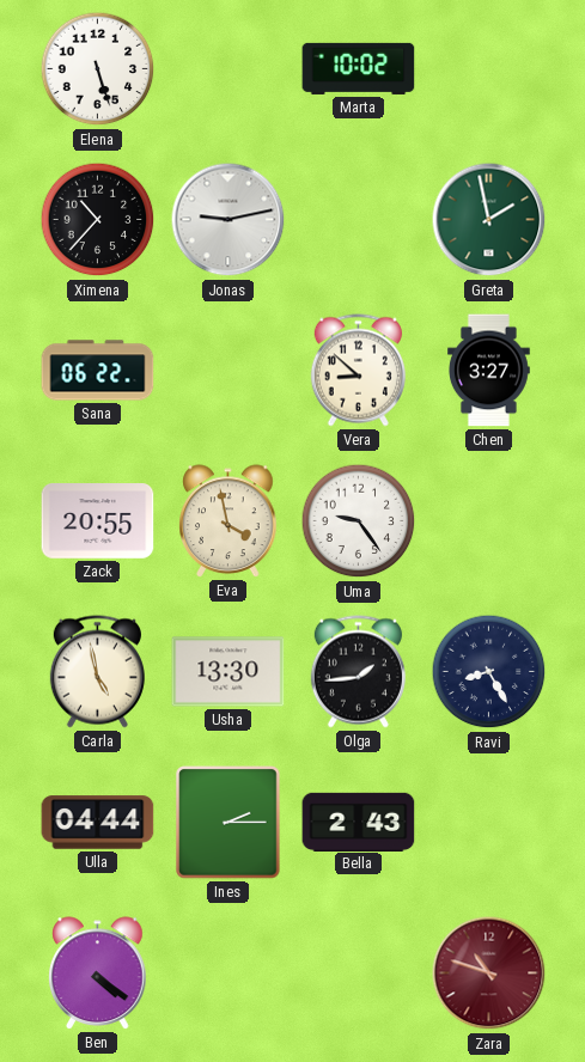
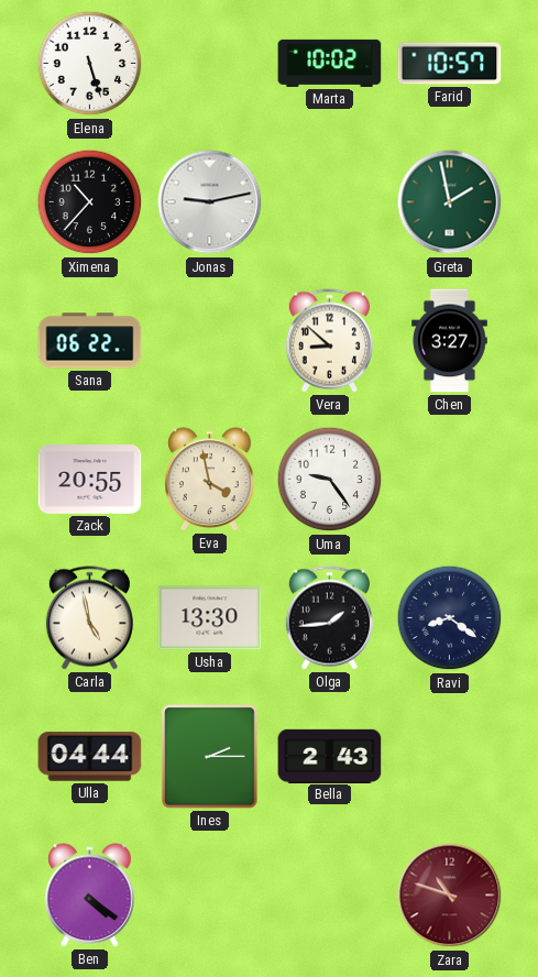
Farid: none -> 10:57 (450, 64)
Ravi: 8:25 -> 8:21 (450, 618)
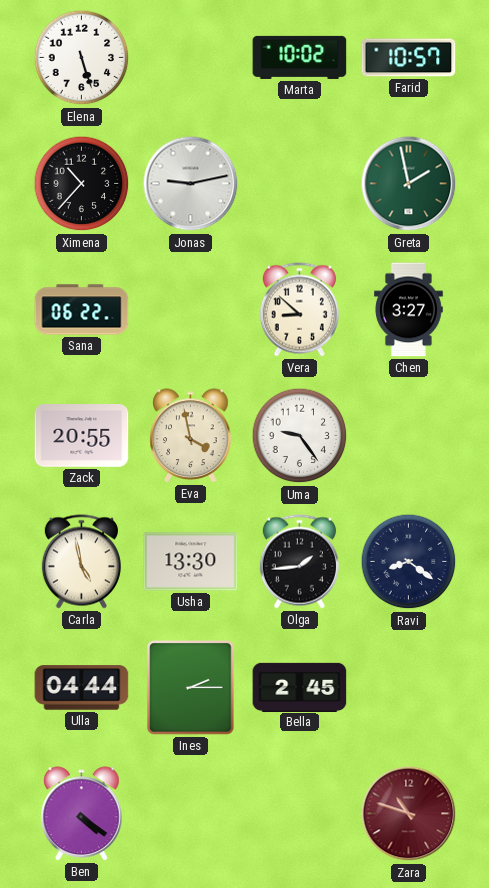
Bella: 2:43 -> 2:45 (300, 687)
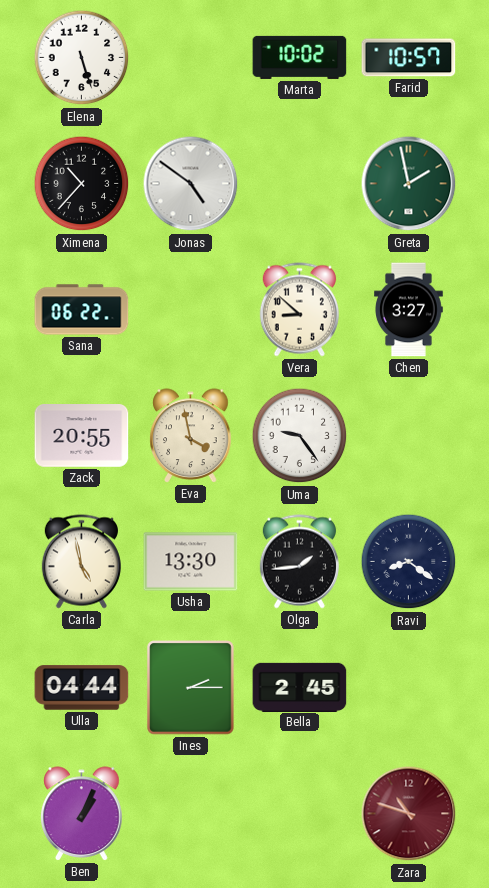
Jonas: 9:13 -> 4:51 (191, 184)
Ben: 4:21 -> 1:04 (82, 814)
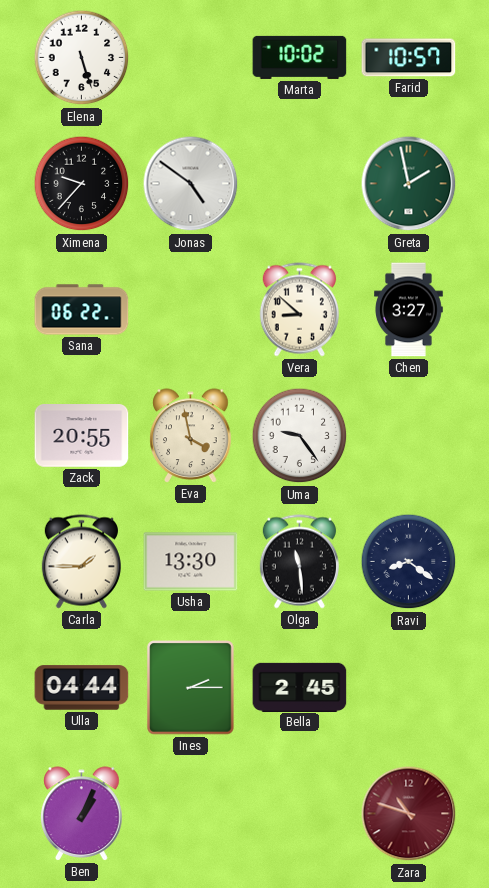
Ximena: 10:37 -> 9:37 (82, 184)
Carla: 4:58 -> 1:45 (81, 562)
Olga: 1:44 -> 11:29 (299, 562)
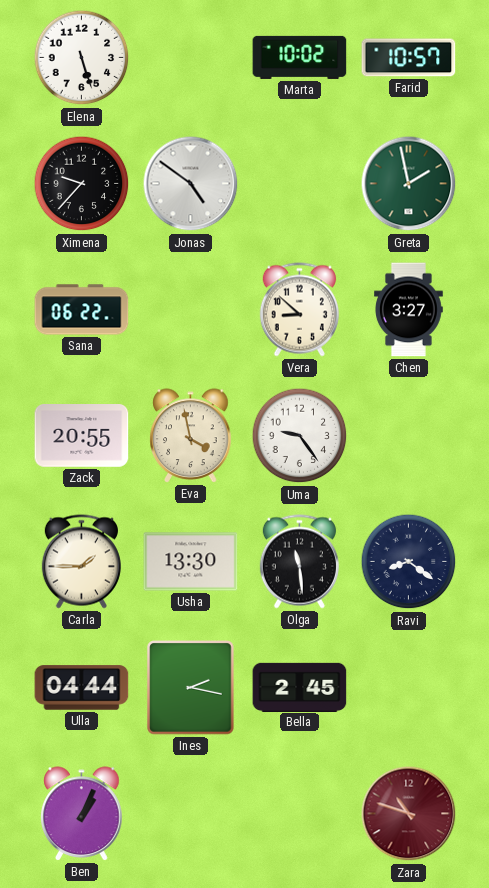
Ines: 2:15 -> 2:17 (191, 688)
